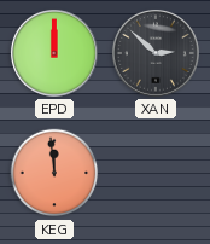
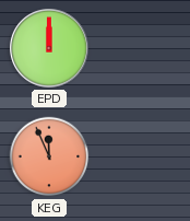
XAN: 2:52 -> none (156, 53)
KEG: 11:59 -> 11:56 (49, 156)
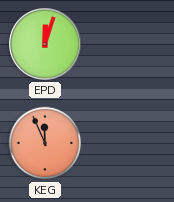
EPD: 12:00 -> 12:03 (45, 44)
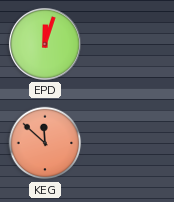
KEG: 11:56 -> 11:52 (45, 143)
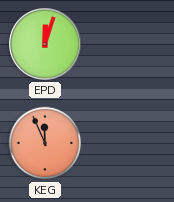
KEG: 11:52 -> 11:56 (45, 143)
